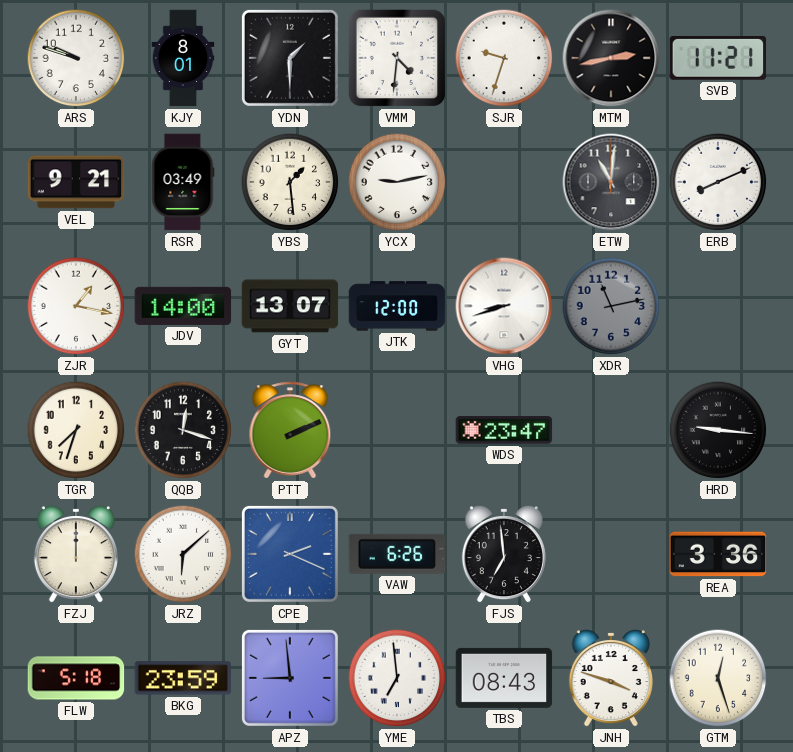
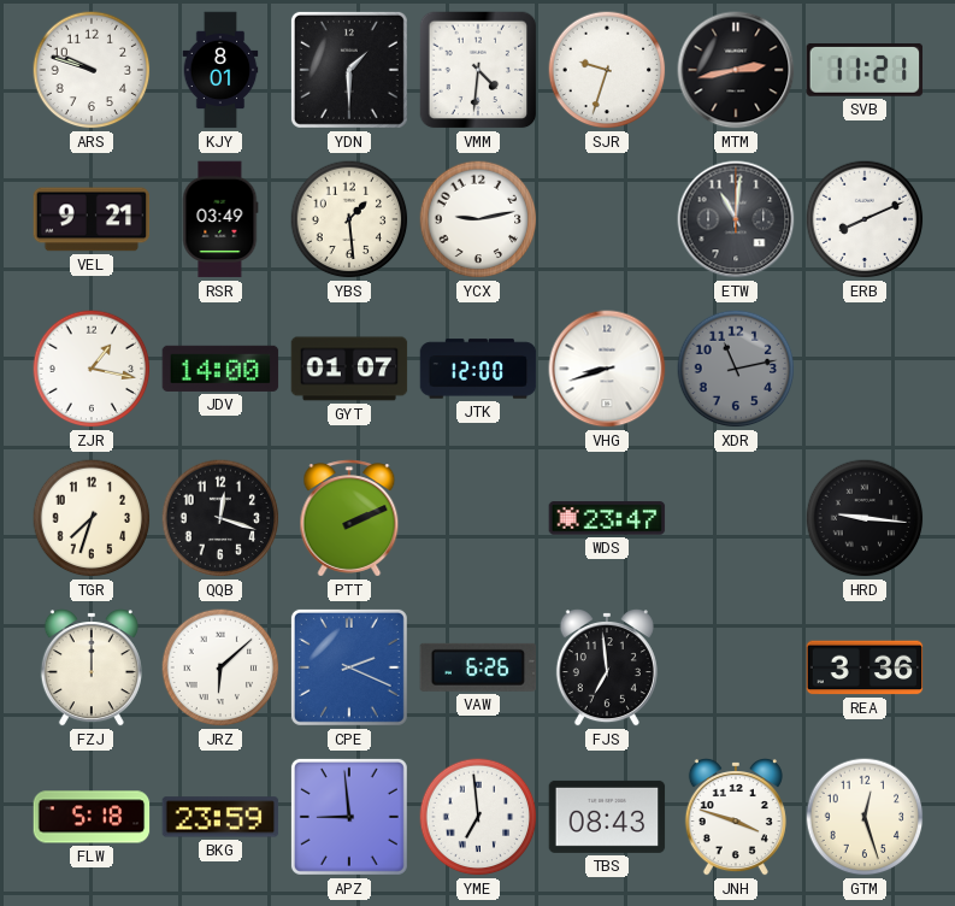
GYT: 13:07 -> 01:07 (349, 369)
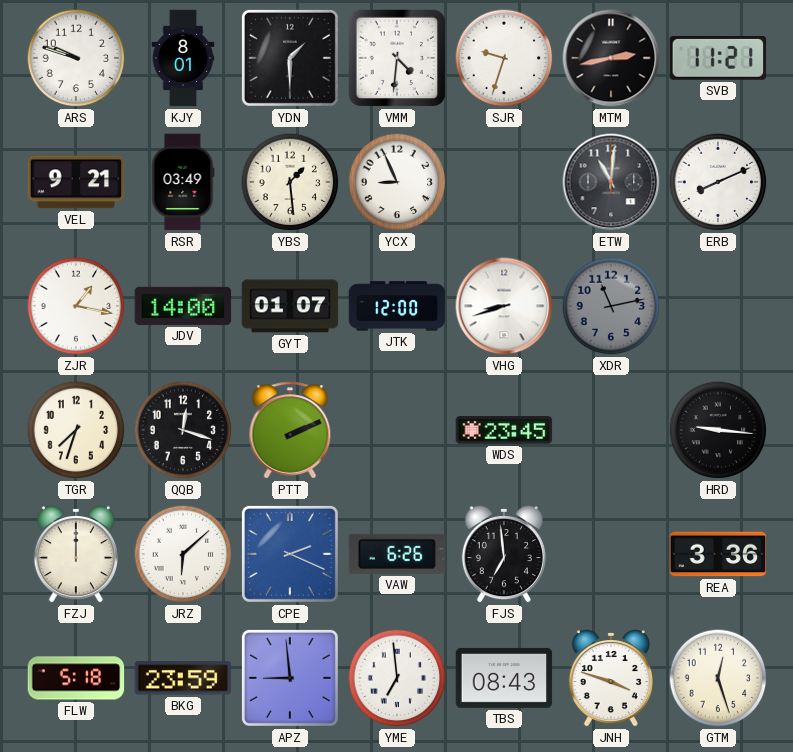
YCX: 9:13 -> 8:56 (397, 182)
WDS: 23:47 -> 23:45 (504, 430)
